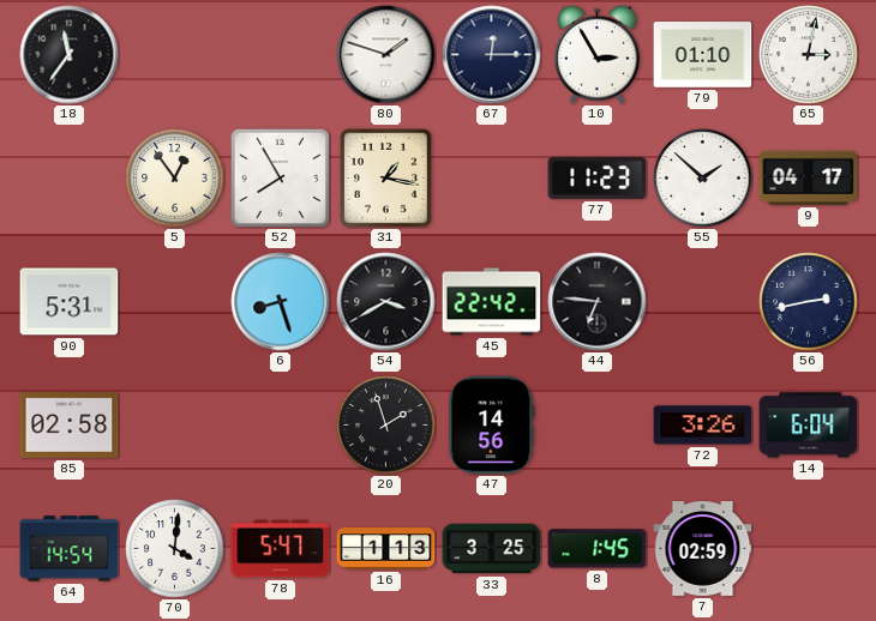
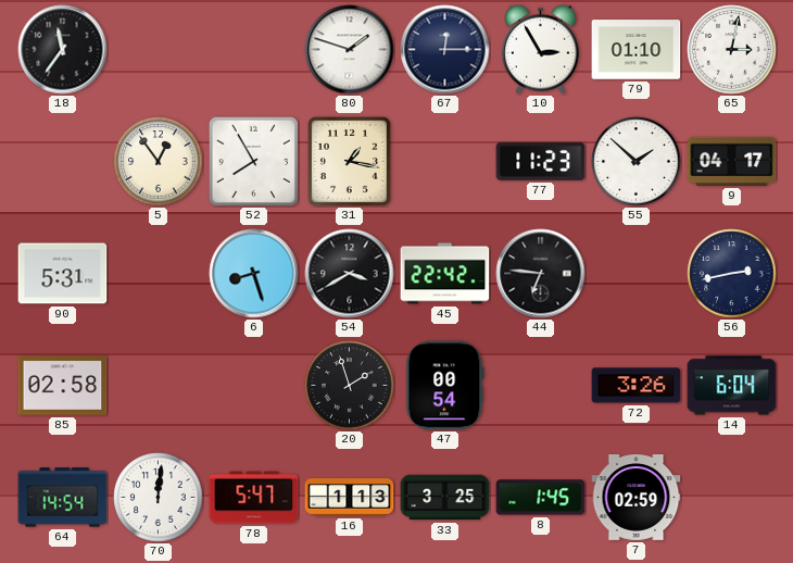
47: 14:56 -> 00:54 (445, 386)
70: 4:01 -> 12:01 (159, 498)
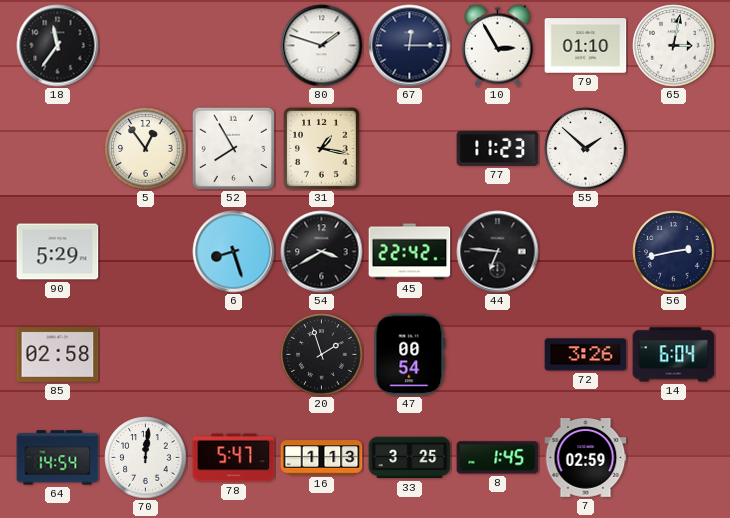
9: 04:17 -> none (732, 161)
90: 5:31 -> 5:29 (58, 252)
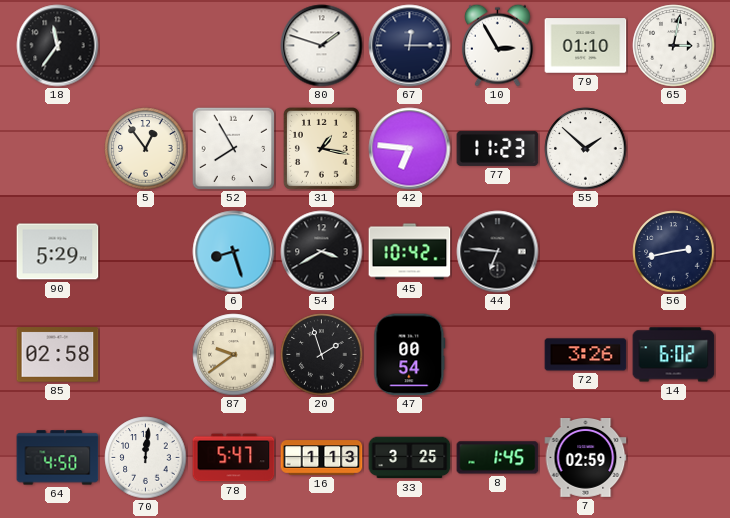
42: none -> 6:46 (410, 149)
45: 22:42 -> 10:42 (410, 252)
87: none -> 9:39 (234, 355)
14: 6:04 -> 6:02 (674, 355)
64: 14:54 -> 4:50 (58, 458)
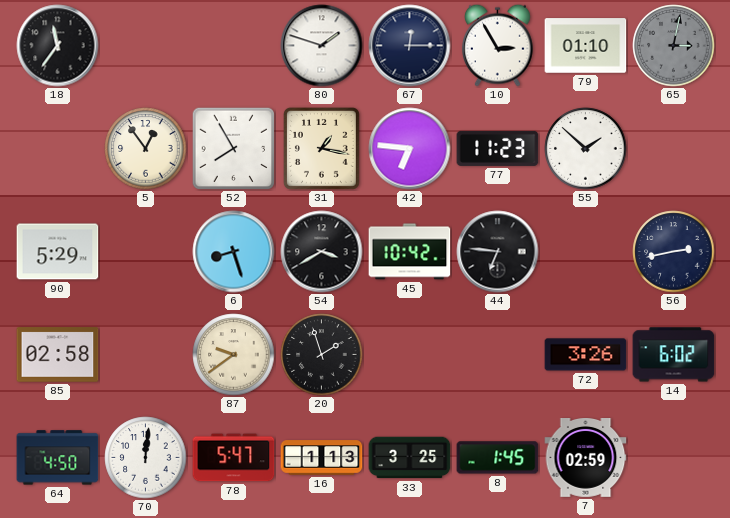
65 dial: white -> grey (674, 46)
47: 00:54 -> none (410, 355)
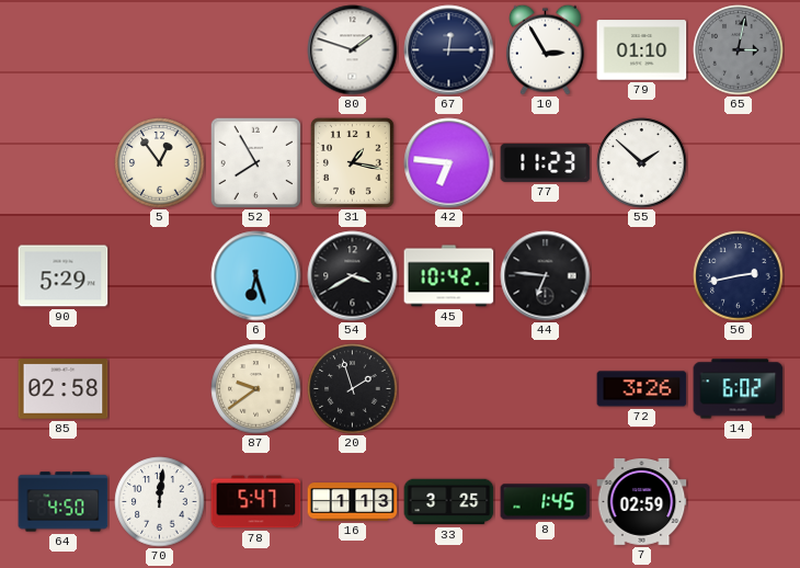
18: 11:36 -> none (58, 46)
6: 8:27 -> 6:27 (256, 276)
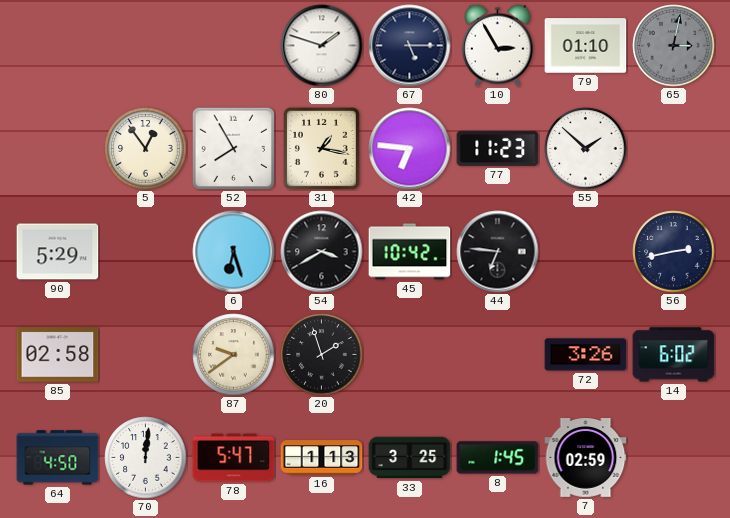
67: 12:15 -> 5:15 (410, 46)
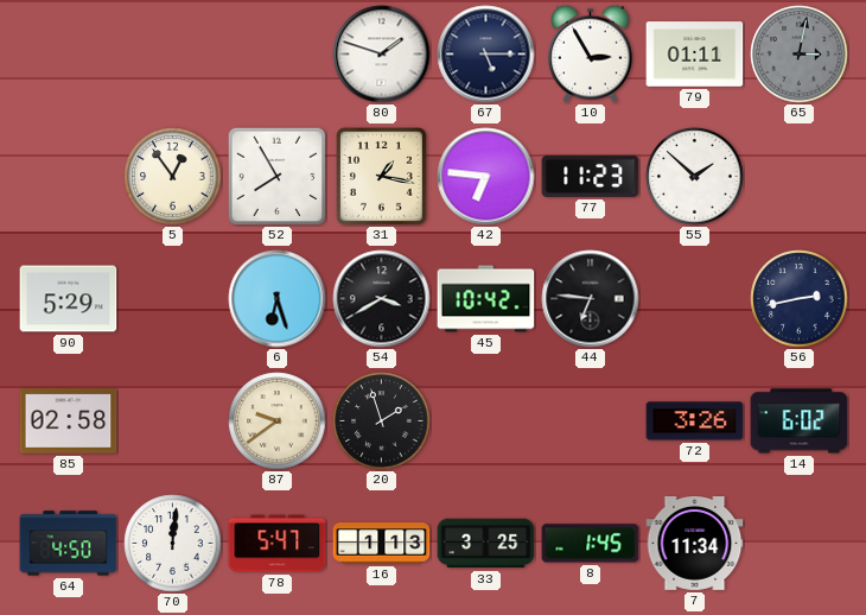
79: 01:10 -> 01:11 (695, 55)
7: 02:59 -> 11:34 (695, 544)
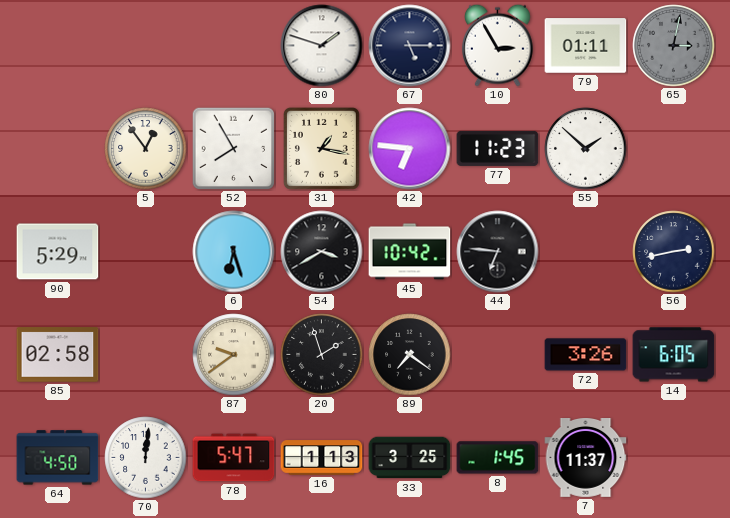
89: none -> 7:21 (410, 355)
14: 6:02 -> 6:05 (674, 355)
7: 11:34 -> 11:37 (586, 458)
